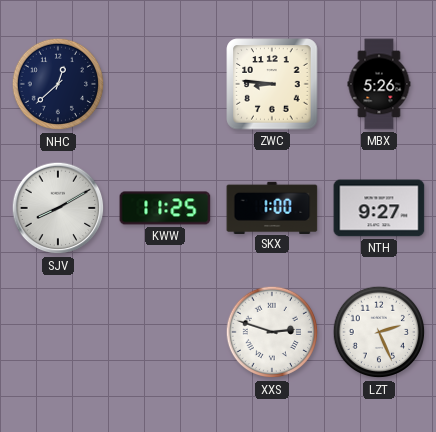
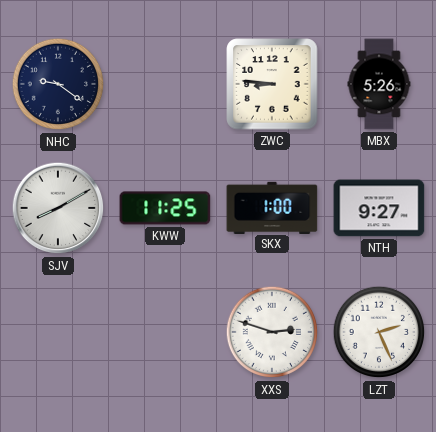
NHC: 12:38 -> 9:21 (58, 84)
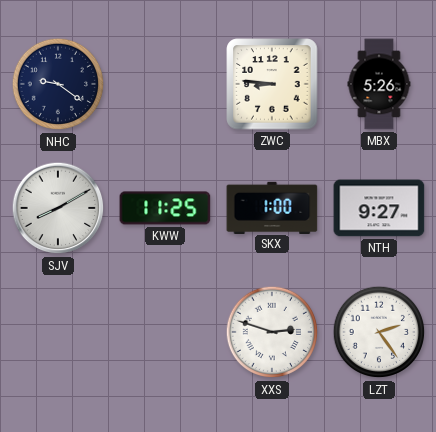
LZT: 2:26 -> 2:24 (379, 332)
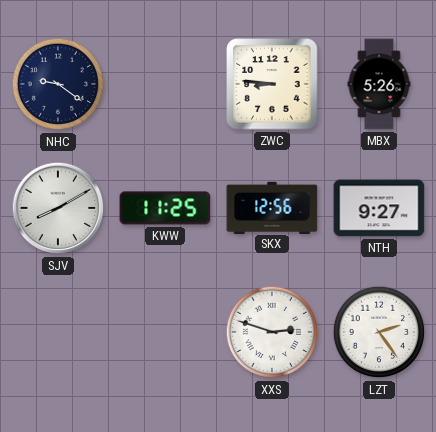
SKX: 1:00 -> 12:56 (272, 207)
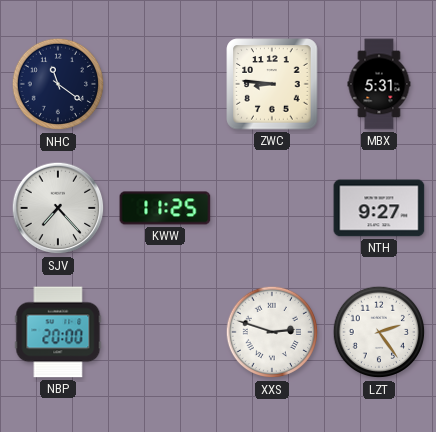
NHC: 9:21 -> 11:21 (58, 84)
MBX: 5:26 -> 5:31 (379, 84)
SJV: 8:10 -> 7:23 (58, 208)
SKX: 12:56 -> none (272, 207)
NBP: none -> 20:00 (58, 332)
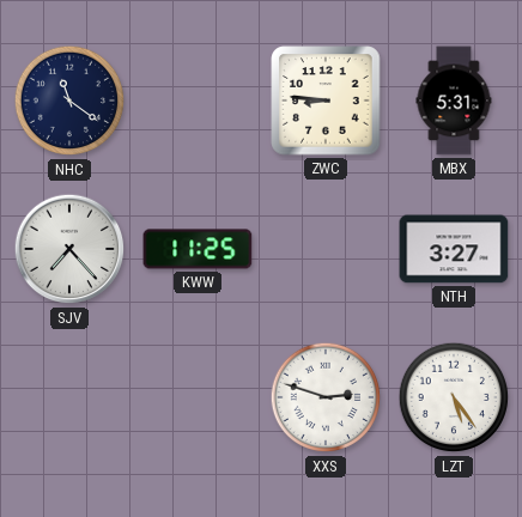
NTH: 9:27 -> 3:27 (454, 249)
NBP: 20:00 -> none (58, 332)
LZT: 2:24 -> 5:24 (454, 397)
